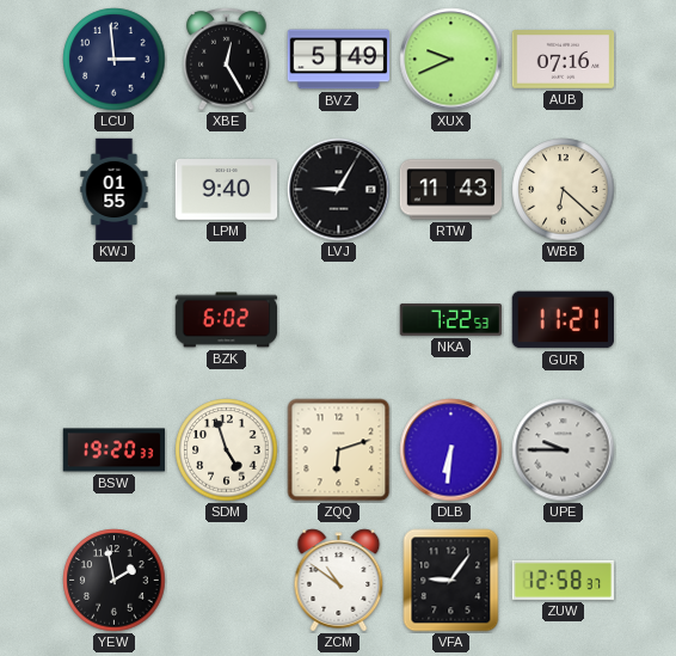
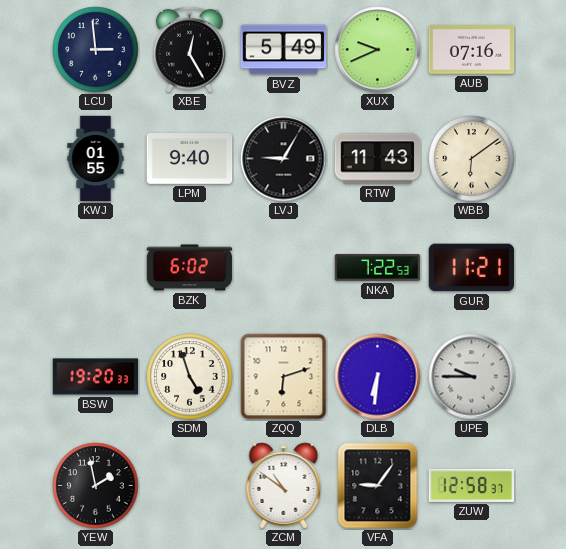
WBB: 6:22 -> 6:09 (472, 159)
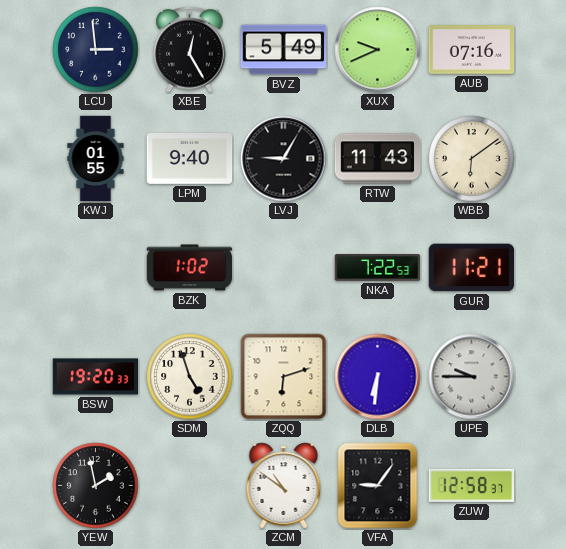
BZK: 6:02 -> 1:02 (190, 268)
